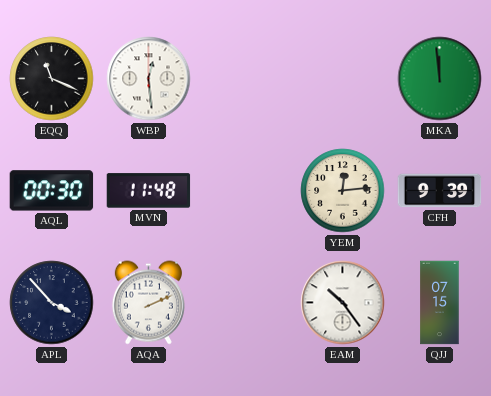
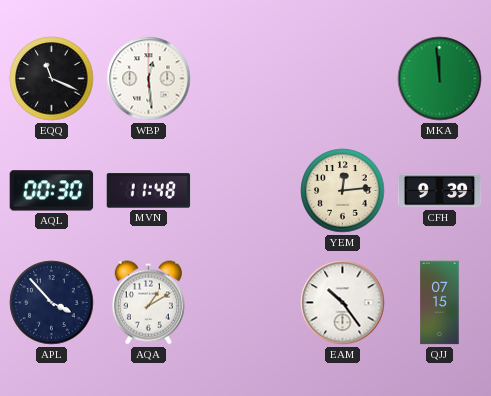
AQA: 2:11 -> 1:10 (148, 303)
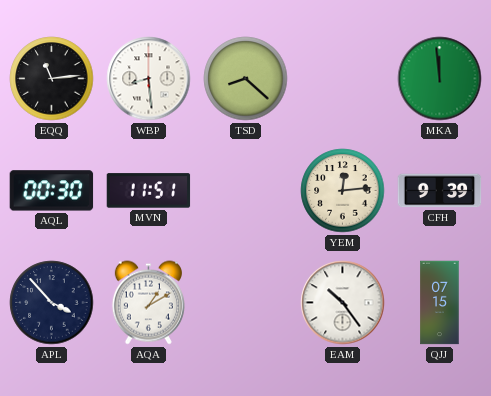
EQQ: 11:19 -> 11:14 (52, 79)
WBP: 12:29 -> 8:29 (149, 79)
TSD: none -> 8:22 (246, 79)
MVN: 11:48 -> 11:51 (149, 191)
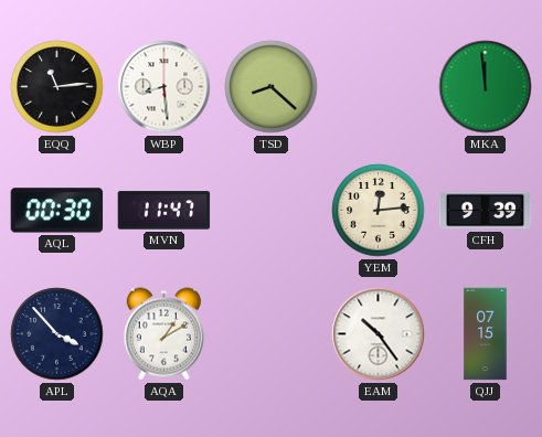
MVN: 11:51 -> 11:47 (164, 211)
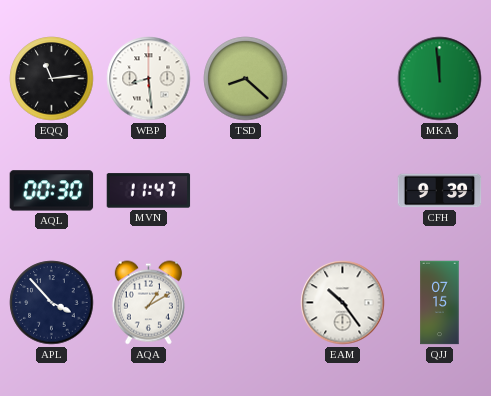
YEM: 12:14 -> none (379, 211)
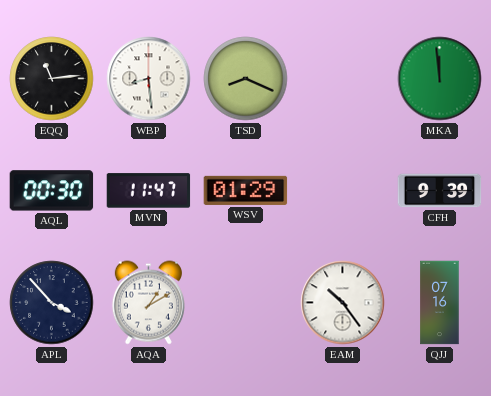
TSD: 8:22 -> 8:19 (246, 79)
WSV: none -> 01:29 (246, 190)
QJJ: 07:15 -> 07:16 (440, 303)
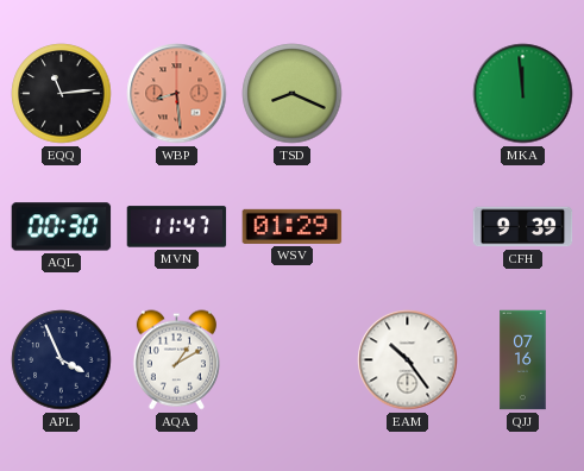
WBP dial: white -> salmon (177, 94)
APL: 3:53 -> 3:56 (62, 360)
